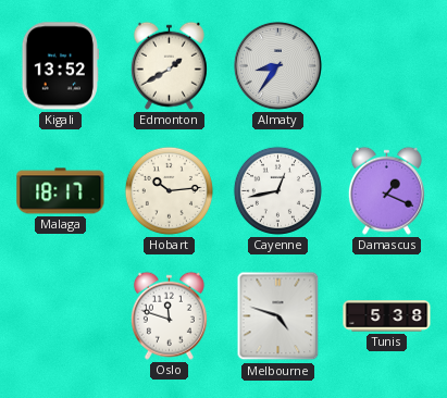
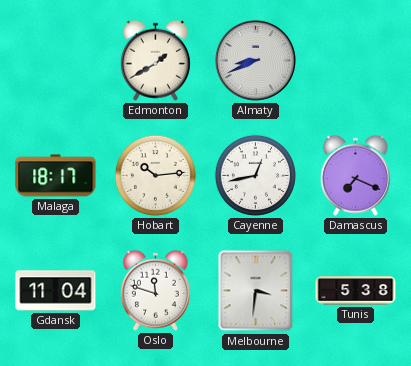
Kigali: 13:52 -> none (60, 66)
Almaty: 8:36 -> 8:41 (255, 60)
Damascus: 1:19 -> 7:19 (355, 175)
Gdansk: none -> 11:04 (56, 291)
Melbourne: 4:48 -> 3:31 (256, 291)
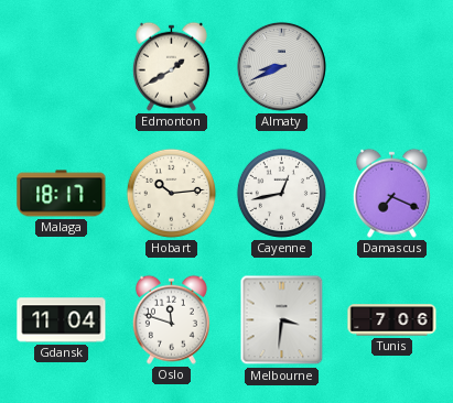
Tunis: 5:38 -> 7:06 (392, 320)
